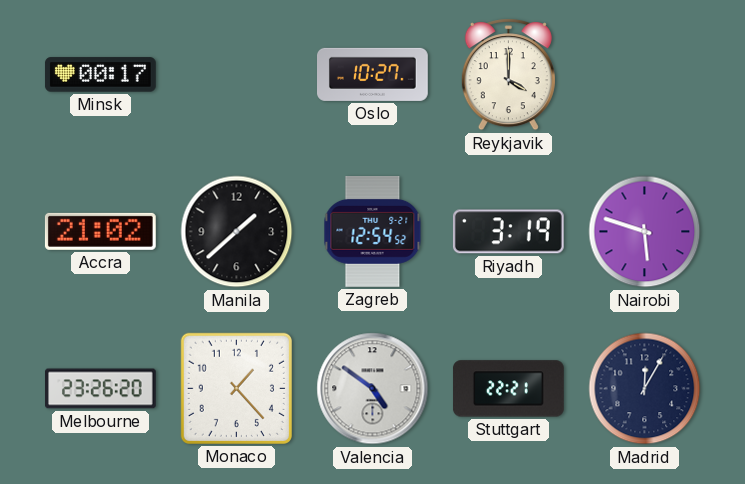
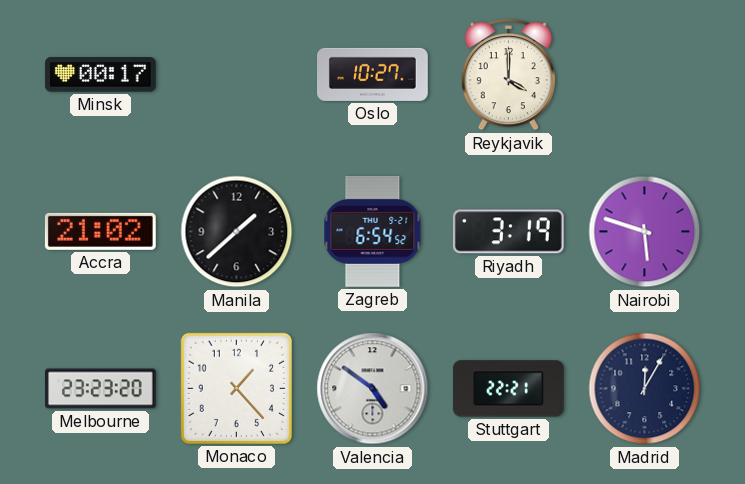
Zagreb: 12:54 -> 6:54 (373, 232)
Melbourne: 23:26 -> 23:23 (101, 389)
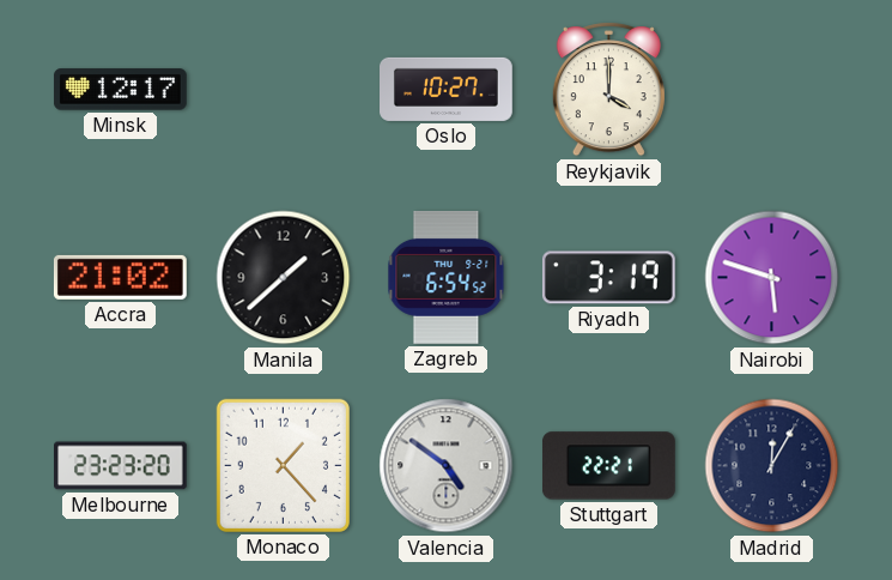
Minsk: 00:17 -> 12:17 (120, 90)
